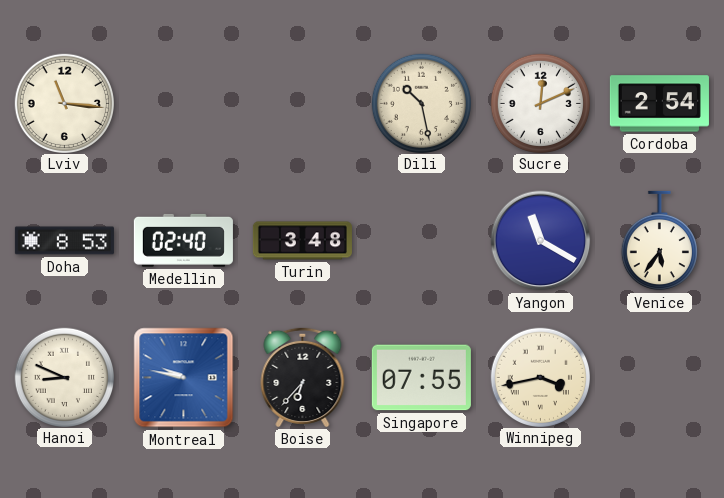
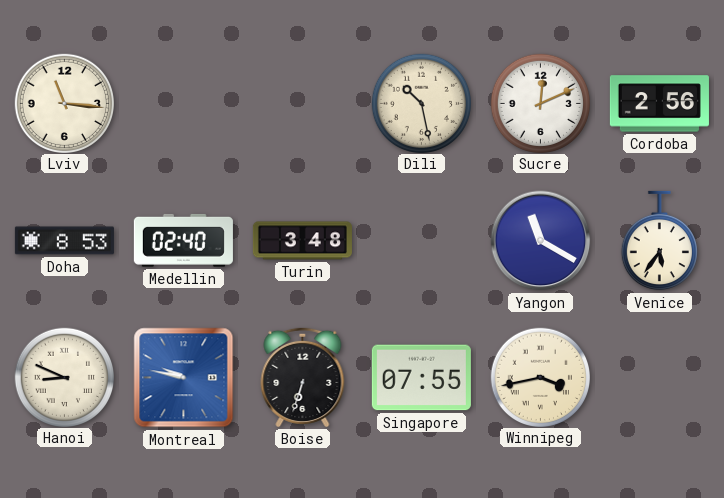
Cordoba: 2:54 -> 2:56 (659, 104)
Boise: 6:37 -> 6:33 (303, 377)
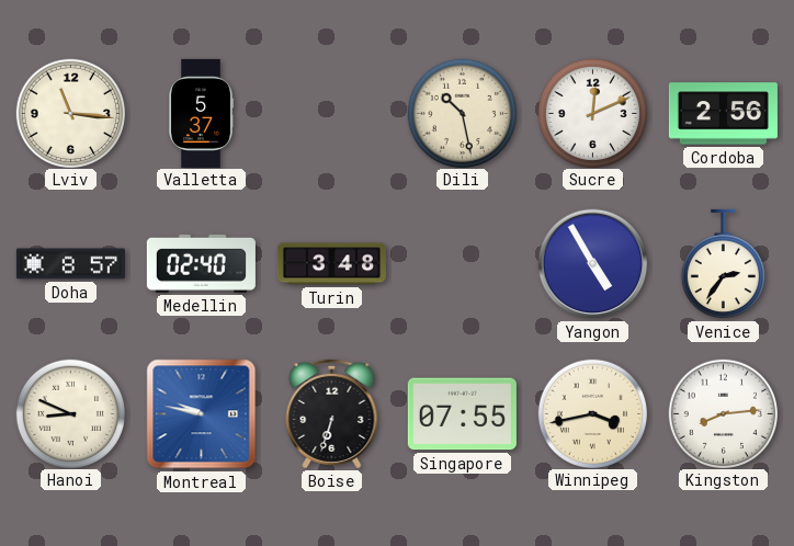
Valletta: none -> 5:37 (201, 113)
Doha: 8:53 -> 8:57 (70, 264)
Yangon: 11:20 -> 4:55 (593, 264)
Venice: 5:36 -> 2:36 (723, 264)
Kingston: none -> 8:14 (723, 413)
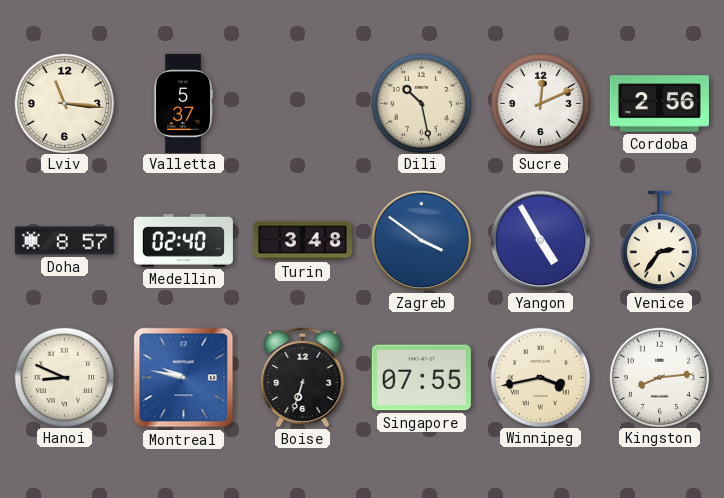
Zagreb: none -> 3:51 (422, 241)
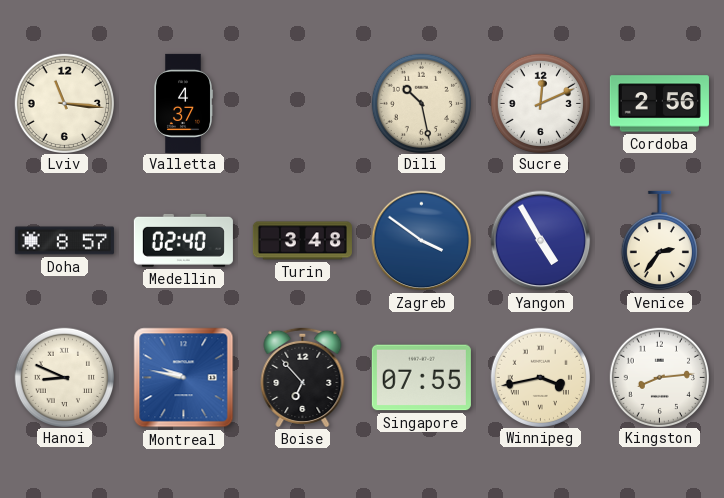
Valletta: 5:37 -> 4:37 (183, 103)
Boise: 6:33 -> 6:53 (303, 377)
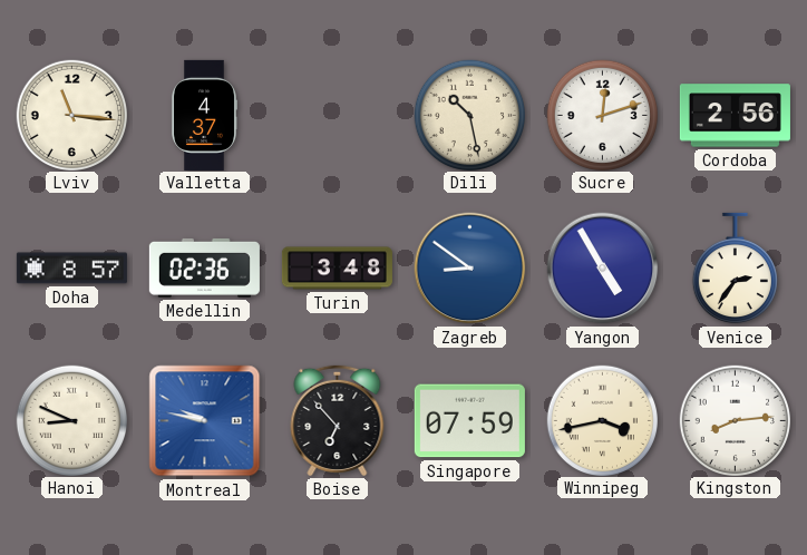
Sucre: 12:11 -> 12:12 (602, 115)
Medellin: 02:40 -> 02:36 (204, 267)
Zagreb: 3:51 -> 8:51 (470, 269)
Singapore: 07:55 -> 07:59 (469, 421)
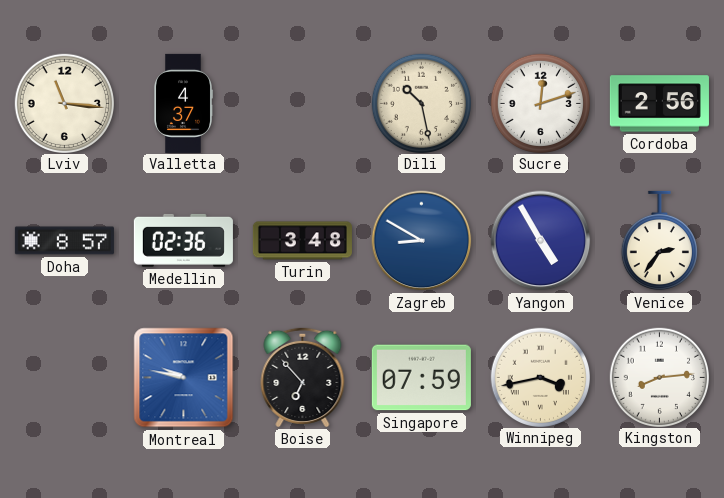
Zagreb: 8:51 -> 8:50 (422, 241)
Hanoi: 8:49 -> none (71, 420)
